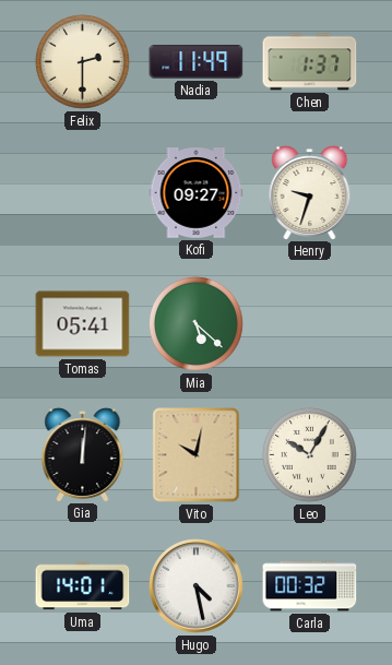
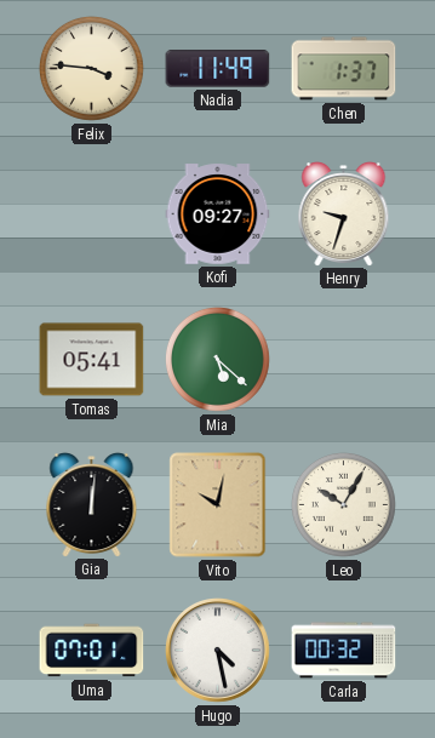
Felix: 2:30 -> 3:46 (91, 68)
Uma: 14:01 -> 07:01 (92, 651)
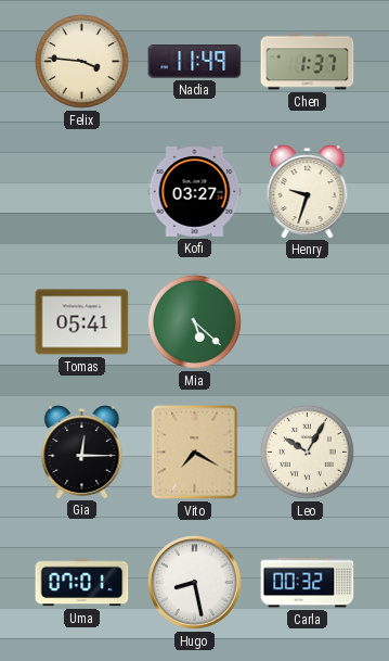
Kofi: 09:27 -> 03:27 (195, 192)
Gia: 12:01 -> 12:15 (82, 453)
Vito: 10:02 -> 7:20 (195, 453)
Hugo: 4:28 -> 8:28 (195, 583)
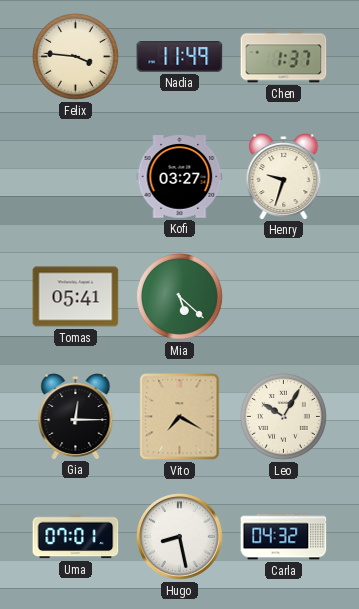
Carla: 00:32 -> 04:32 (284, 537)
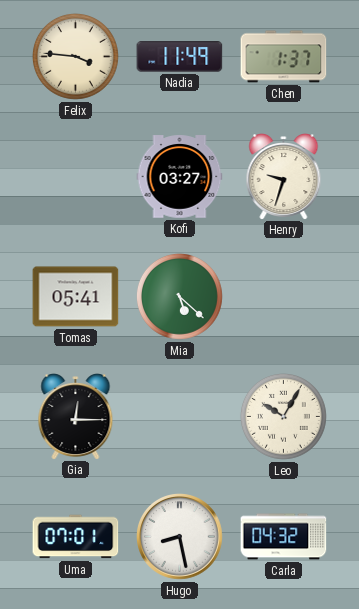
Vito: 7:20 -> none (180, 417)
